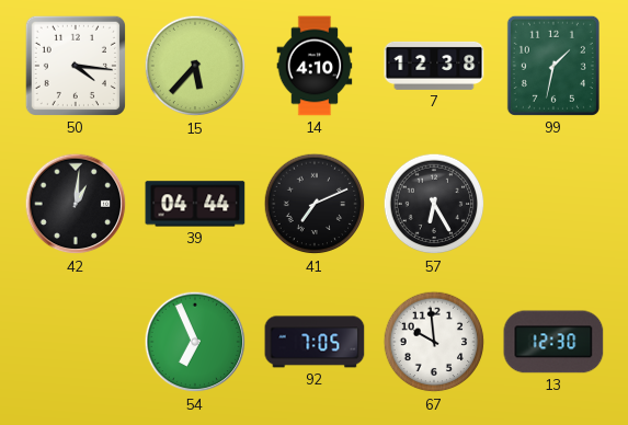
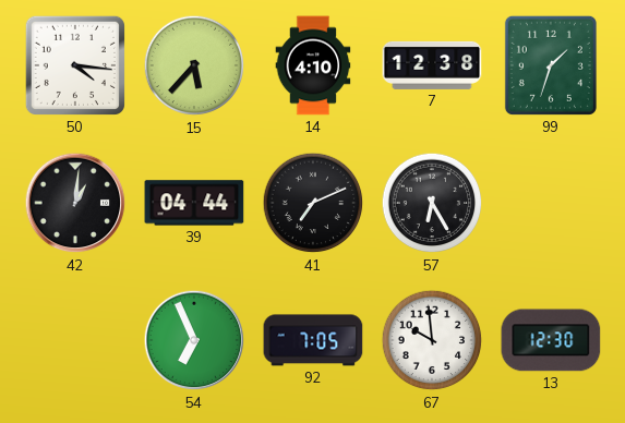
99: 1:32 -> 1:33 (551, 65)
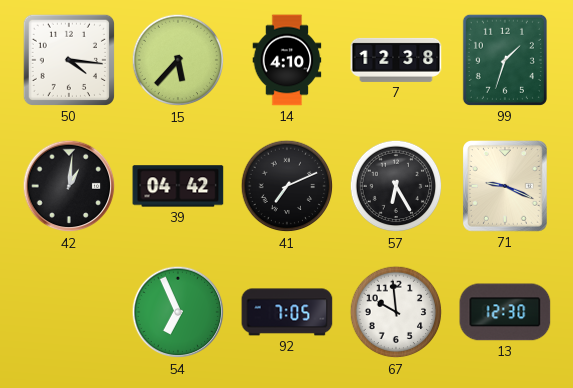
39: 04:44 -> 04:42 (178, 186)
71: none -> 9:19 (506, 187)
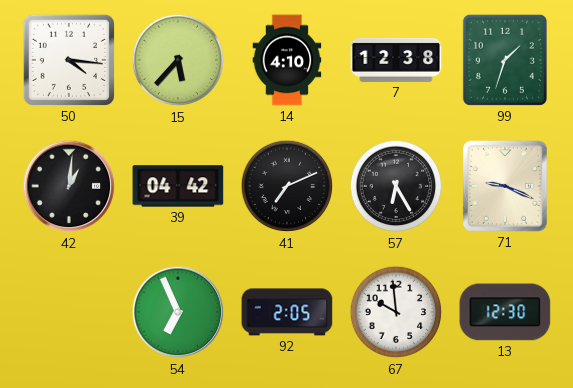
92: 7:05 -> 2:05 (287, 312)
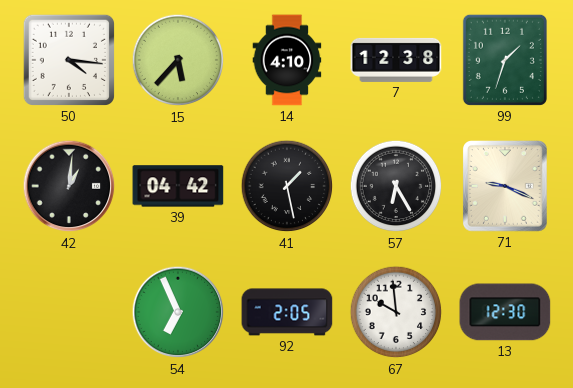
41: 7:11 -> 1:28 (287, 186)
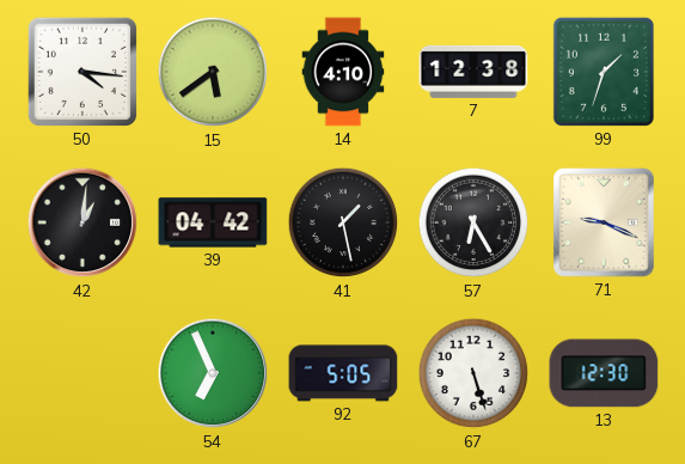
15: 5:37 -> 5:39 (213, 72)
92: 2:05 -> 5:05 (343, 373)
67: 9:59 -> 5:27 (473, 373)
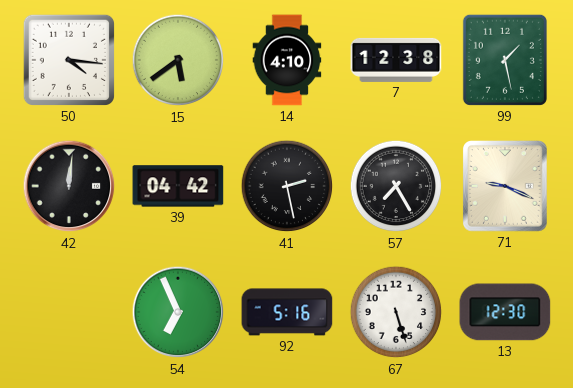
99: 1:33 -> 1:28 (505, 60)
42: 1:01 -> 12:01 (69, 186)
41: 1:28 -> 2:28 (287, 186)
57: 6:25 -> 7:25 (396, 186)
92: 5:05 -> 5:16 (287, 312)
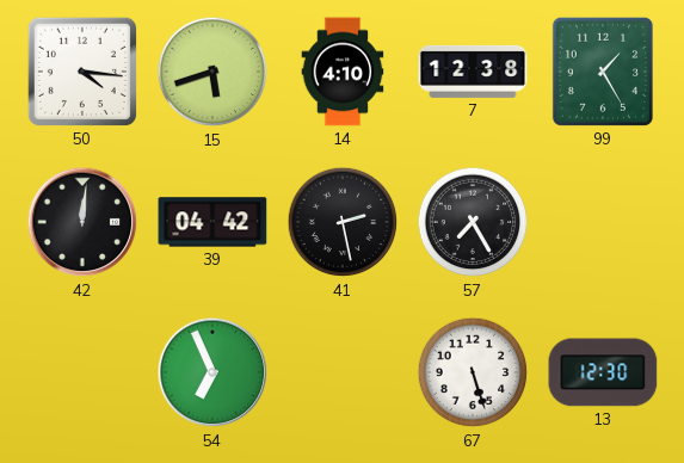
15: 5:39 -> 5:42 (212, 72)
99: 1:28 -> 1:25 (603, 72)
71: 9:19 -> none (506, 187)
92: 5:16 -> none (287, 312)
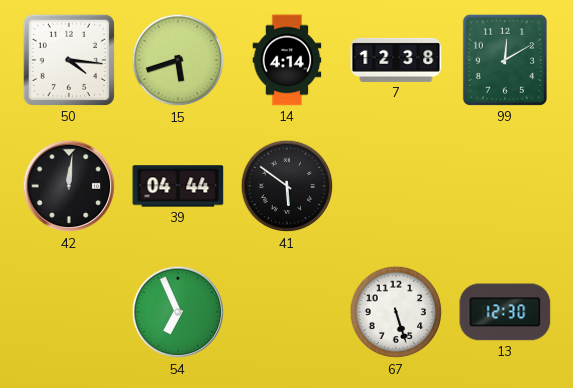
14: 4:10 -> 4:14 (287, 60)
99: 1:25 -> 12:10 (505, 60)
39: 04:42 -> 04:44 (178, 186)
41: 2:28 -> 5:51 (287, 186)
57: 7:25 -> none (473, 222)
